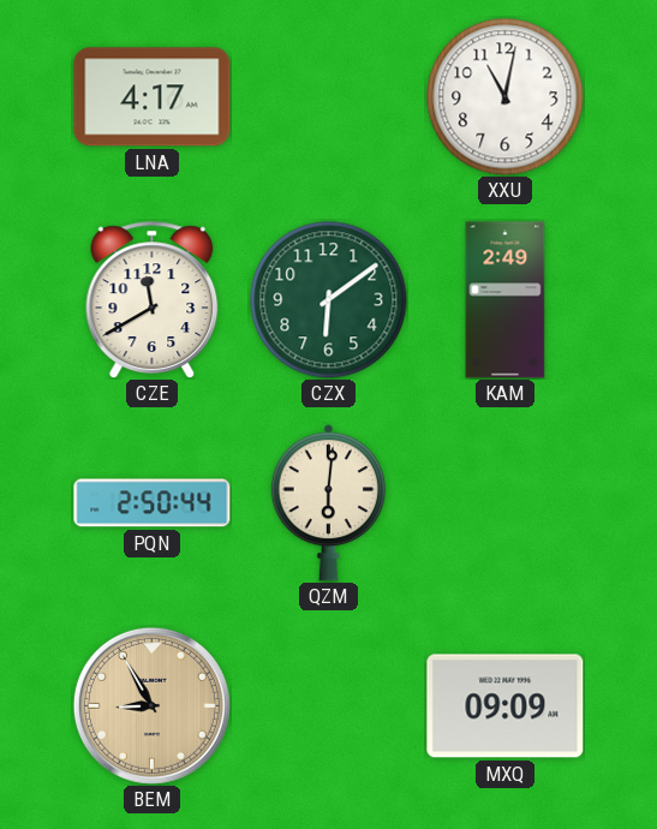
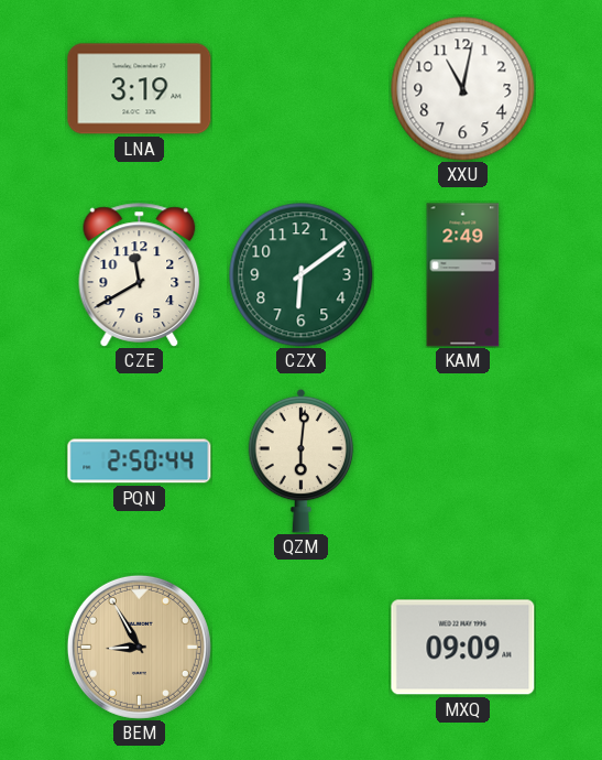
LNA: 4:17 -> 3:19 (140, 89)
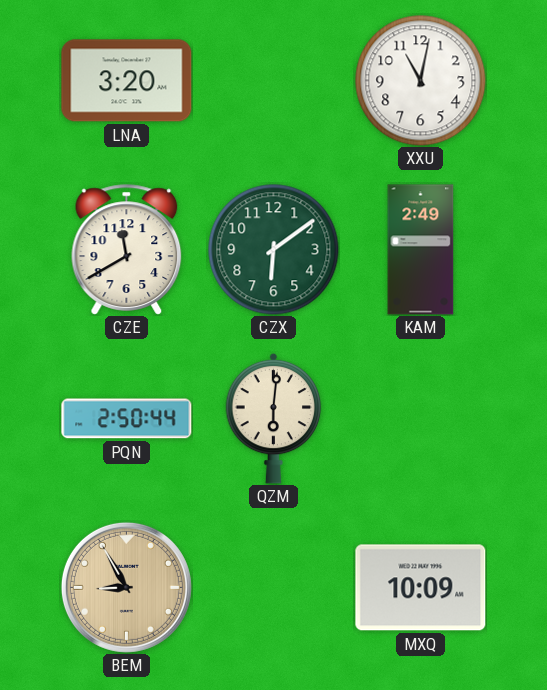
LNA: 3:19 -> 3:20 (127, 81)
MXQ: 09:09 -> 10:09 (421, 588)
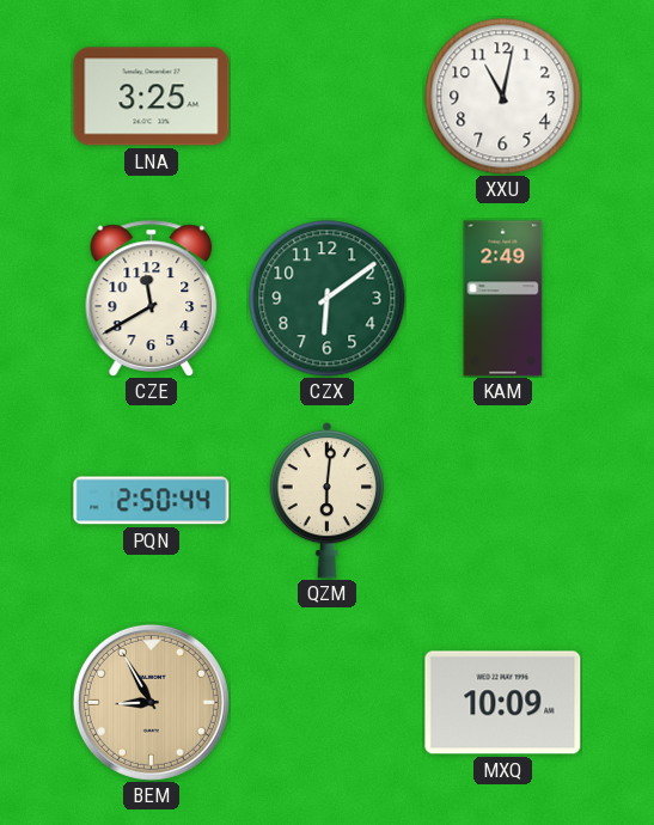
LNA: 3:20 -> 3:25 (152, 97)
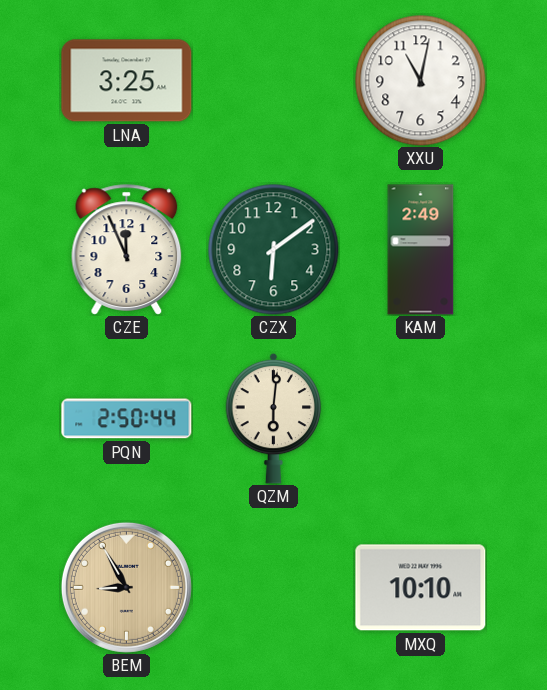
CZE: 11:40 -> 11:56 (127, 250)
MXQ: 10:09 -> 10:10 (421, 588)
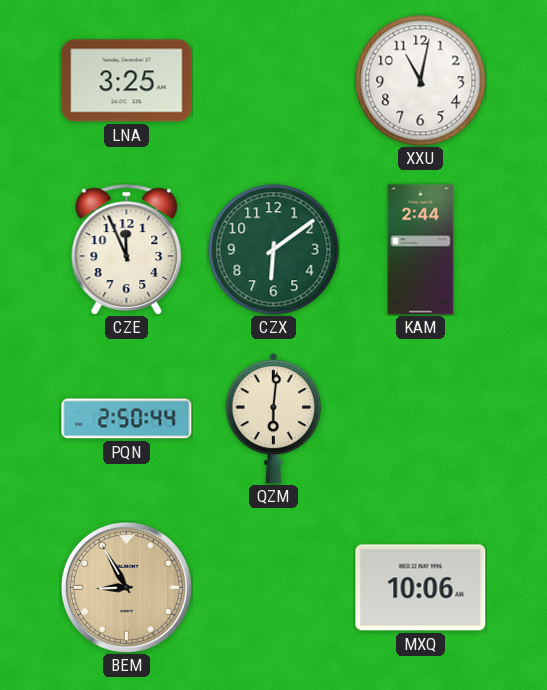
KAM: 2:49 -> 2:44 (421, 250)
MXQ: 10:10 -> 10:06 (421, 588)
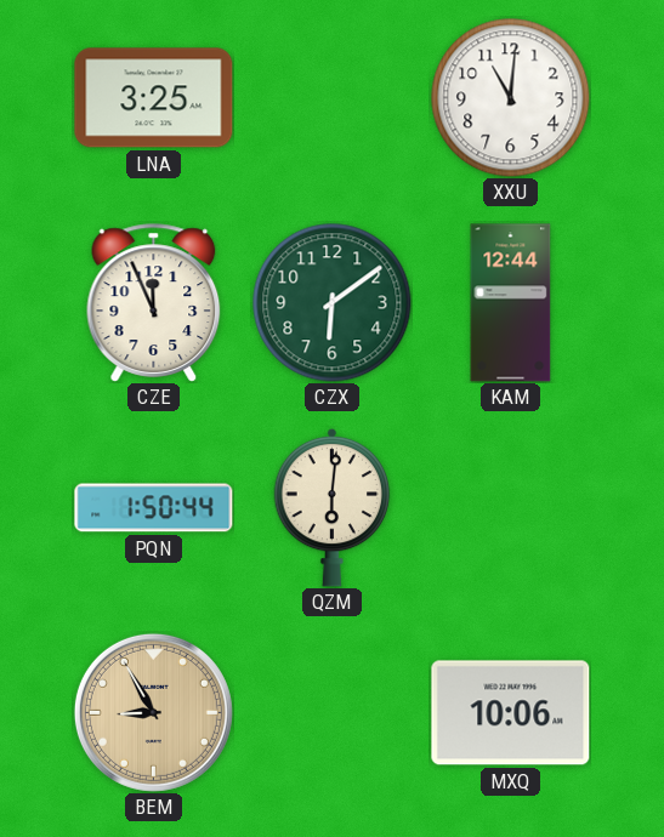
XXU: 11:02 -> 11:01 (511, 98)
KAM: 2:44 -> 12:44 (511, 303)
PQN: 2:50 -> 1:50 (154, 508)
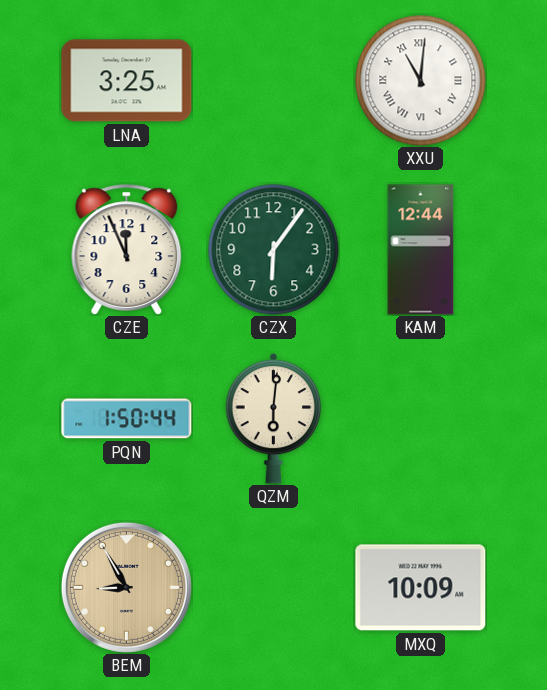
XXU numerals: Arabic -> Roman (421, 81)
CZX: 6:09 -> 6:06 (274, 250)
MXQ: 10:06 -> 10:09 (421, 588)
